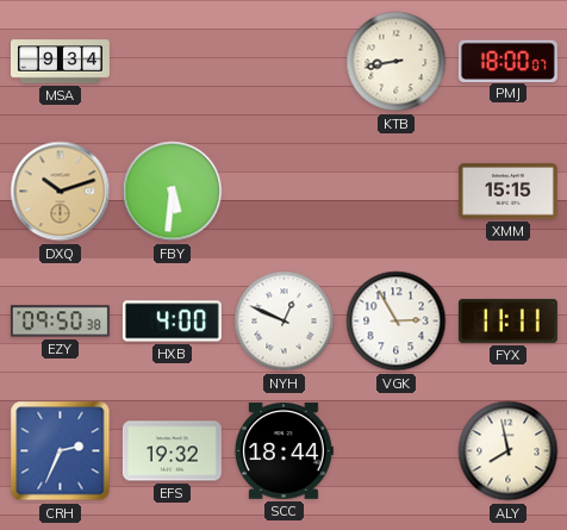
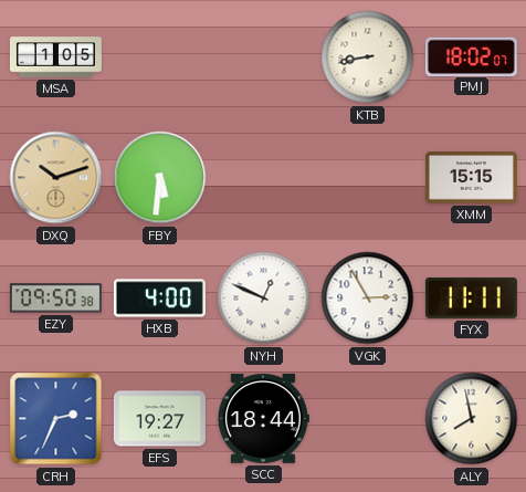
MSA: 9:34 -> 1:05 (55, 57)
PMJ: 18:00 -> 18:02 (471, 56)
EFS: 19:32 -> 19:27 (159, 419)
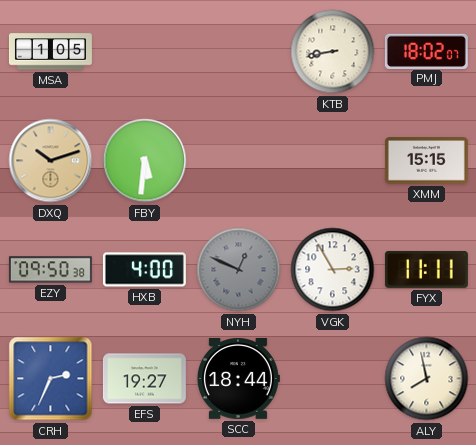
NYH dial: white -> grey (239, 270)
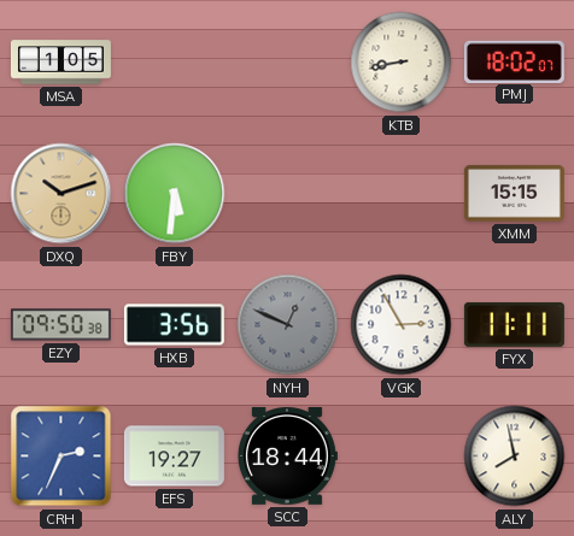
HXB: 4:00 -> 3:56 (174, 325)
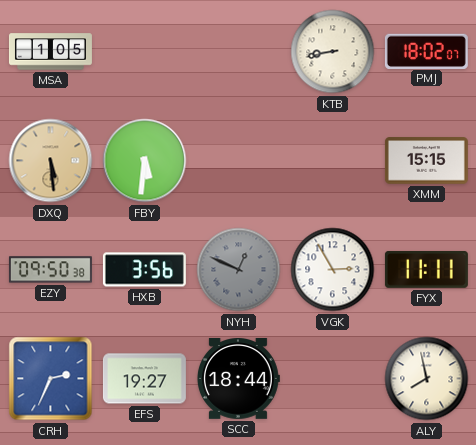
DXQ: 10:12 -> 5:29 (51, 161)
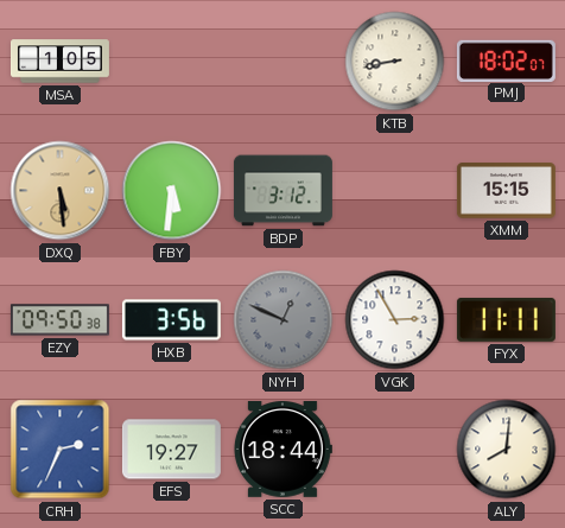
BDP: none -> 3:12 (282, 191)
ALY: 7:58 -> 8:01 (507, 450)
